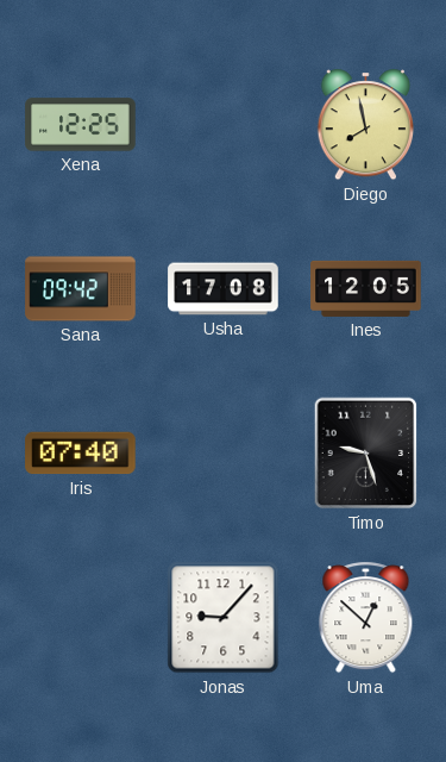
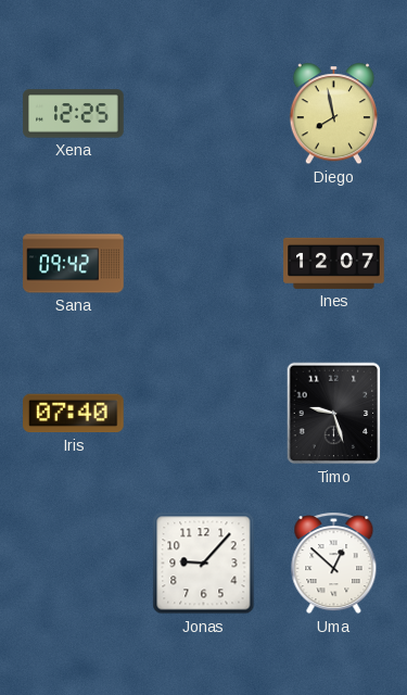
Usha: 17:08 -> none (224, 289)
Ines: 12:05 -> 12:07 (334, 263)
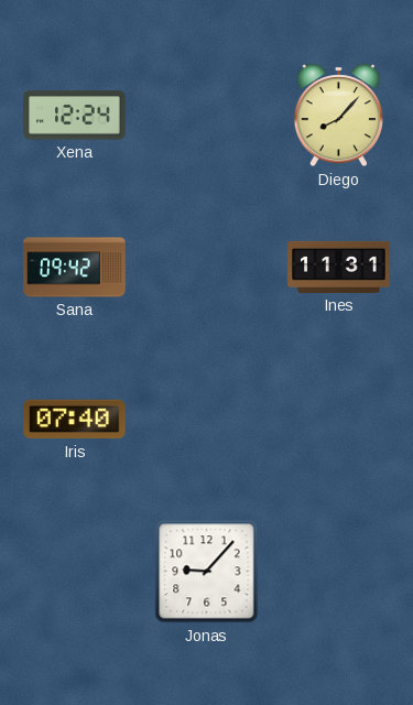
Xena: 12:25 -> 12:24 (75, 116)
Diego: 7:58 -> 8:07 (338, 116)
Ines: 12:07 -> 11:31 (339, 267)
Timo: 9:27 -> none (334, 414)
Uma: 12:52 -> none (334, 564)
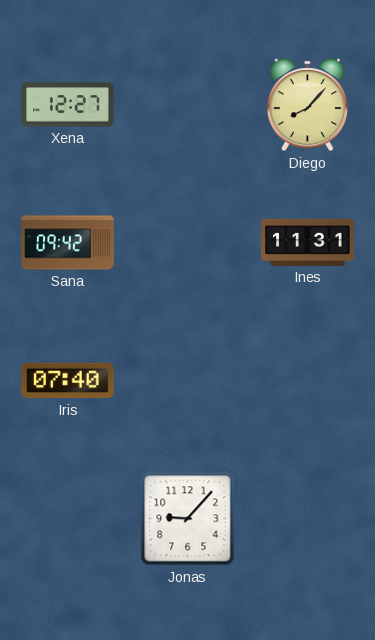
Xena: 12:24 -> 12:27 (68, 105)
